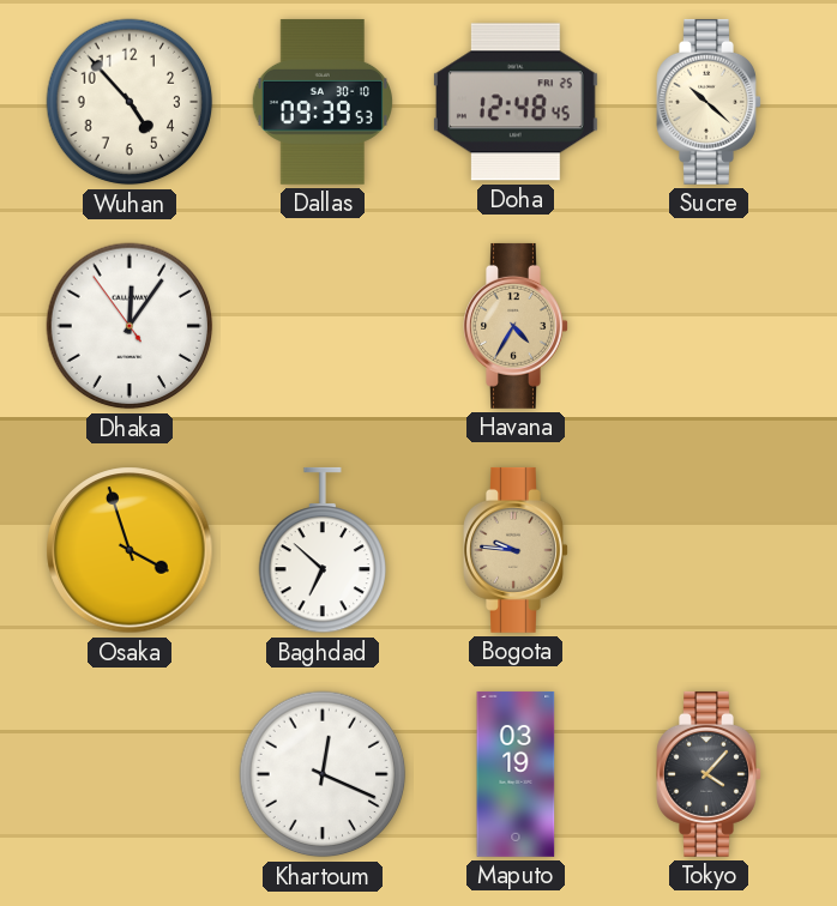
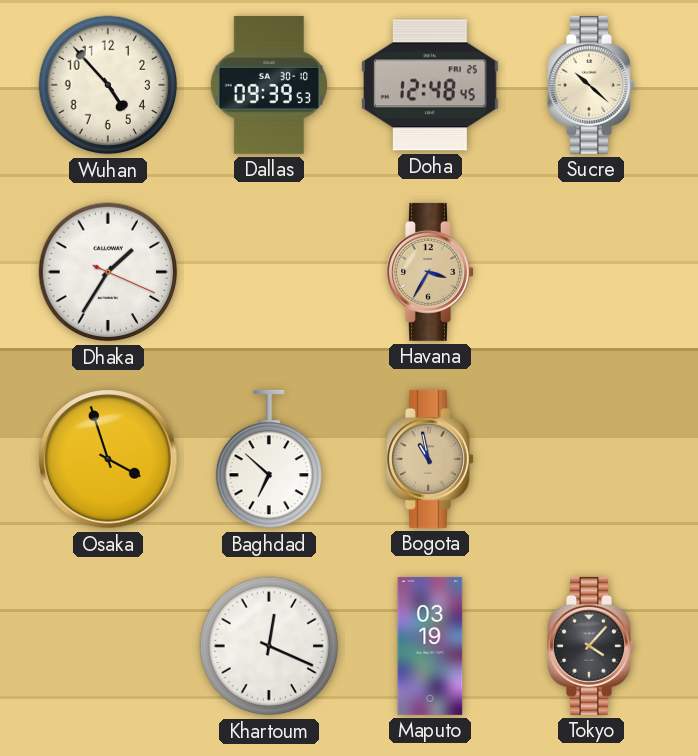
Dhaka: 12:05 -> 1:35 (108, 272)
Havana: 4:35 -> 3:35 (430, 272)
Bogota: 9:46 -> 10:58 (430, 459)
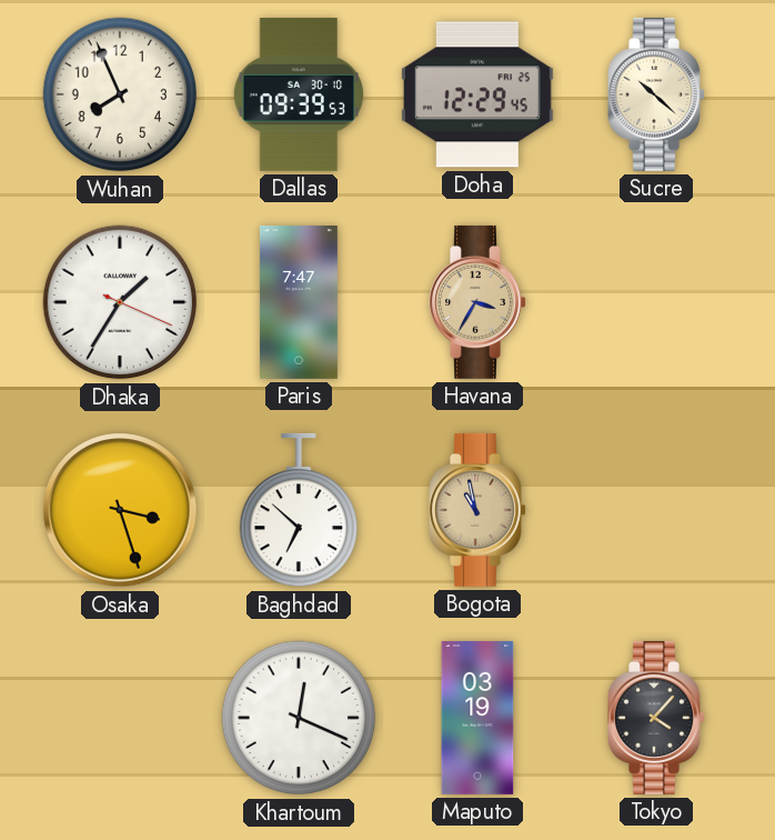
Wuhan: 4:53 -> 7:56 (120, 94)
Doha: 12:48 -> 12:29 (477, 94)
Paris: none -> 7:47 (299, 302)
Osaka: 3:57 -> 3:27 (120, 510)
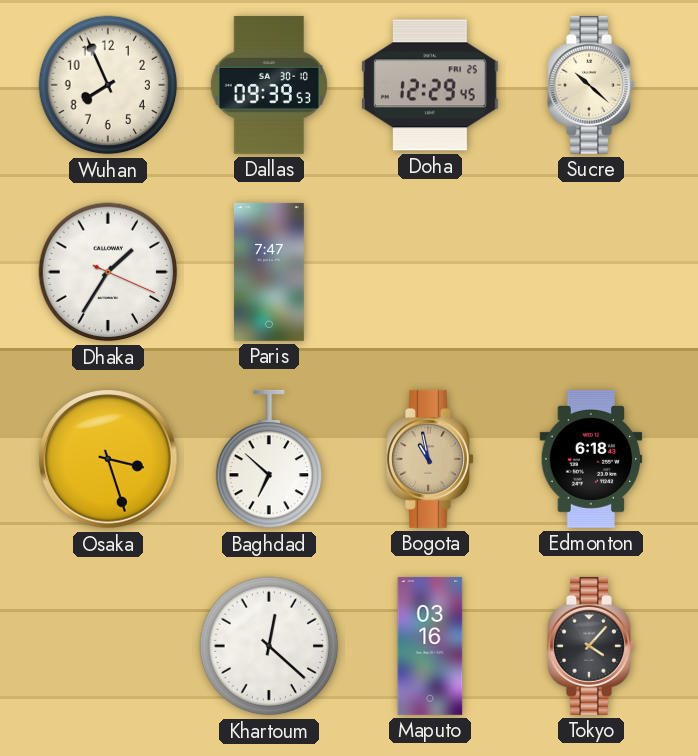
Havana: 3:35 -> none (477, 302)
Edmonton: none -> 6:18 (591, 459)
Khartoum: 12:19 -> 12:22 (269, 646)
Maputo: 03:19 -> 03:16 (430, 646)
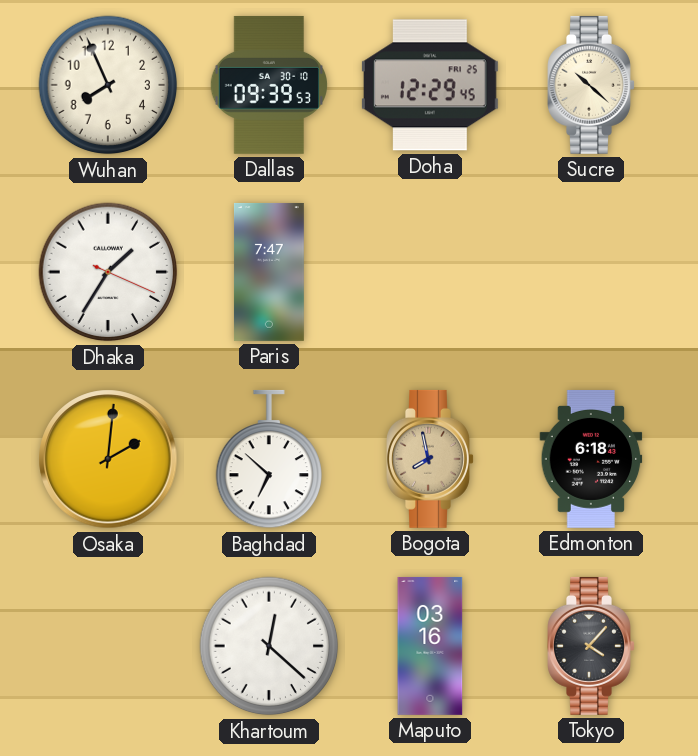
Osaka: 3:27 -> 2:01 (108, 459)
Bogota: 10:58 -> 7:58 (430, 459)
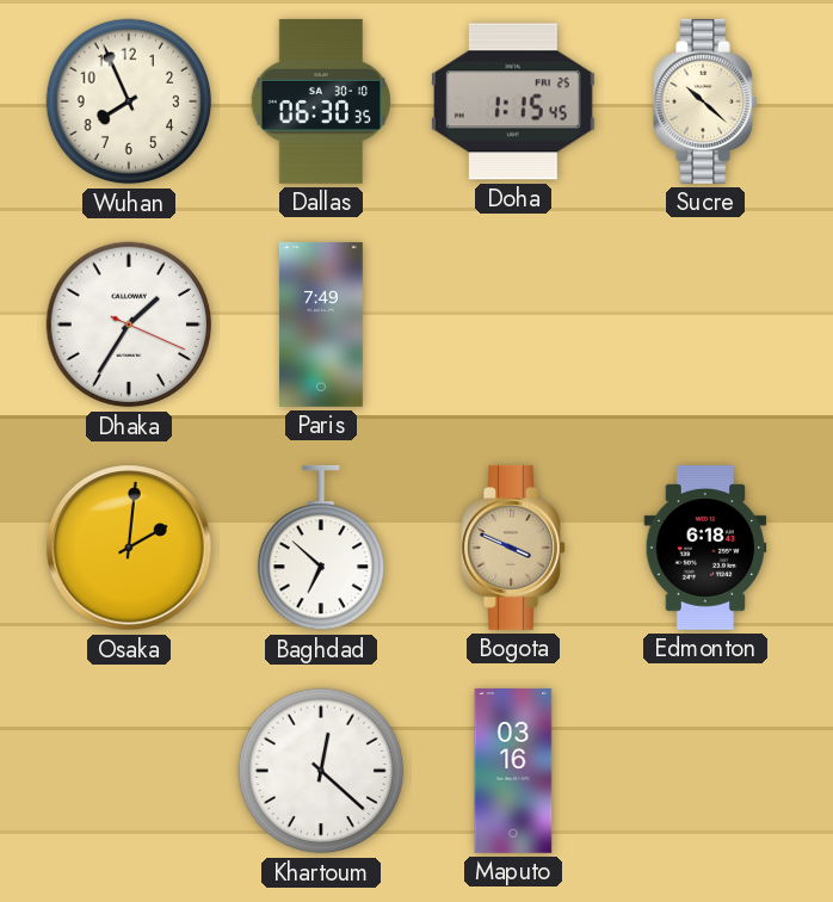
Dallas: 09:39 -> 06:30 (321, 101)
Doha: 12:29 -> 1:15 (513, 101)
Paris: 7:47 -> 7:49 (321, 325)
Bogota: 7:58 -> 3:49 (513, 548)
Tokyo: 4:07 -> none (591, 646)
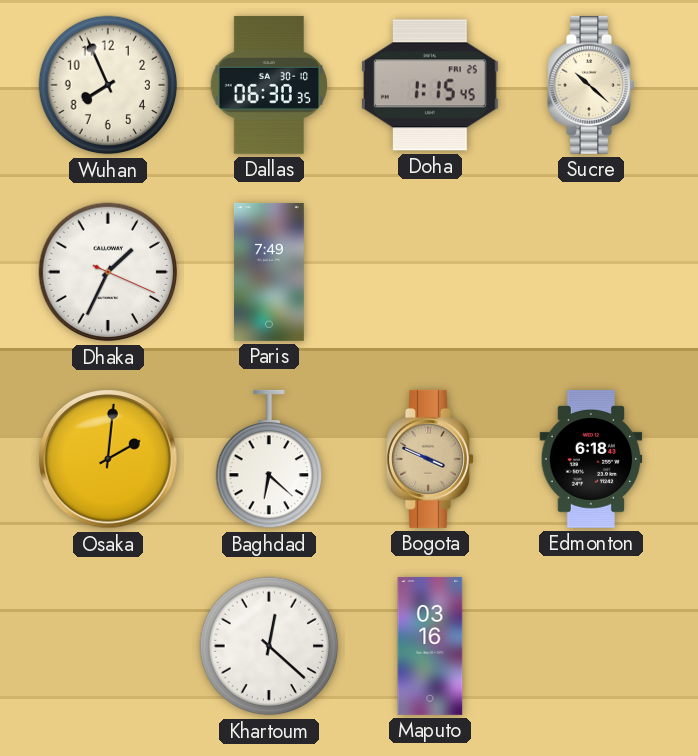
Dhaka: 1:35 -> 1:34 (108, 272)
Baghdad: 6:52 -> 6:22 (268, 459)
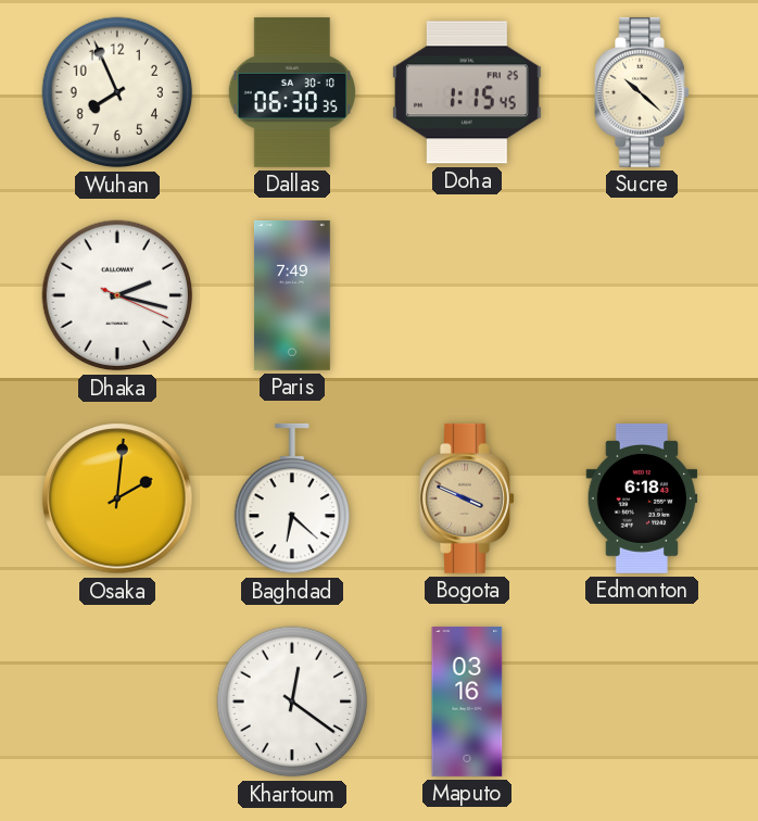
Dhaka: 1:34 -> 2:17 (117, 295)
Khartoum: 12:22 -> 12:21 (292, 702)
